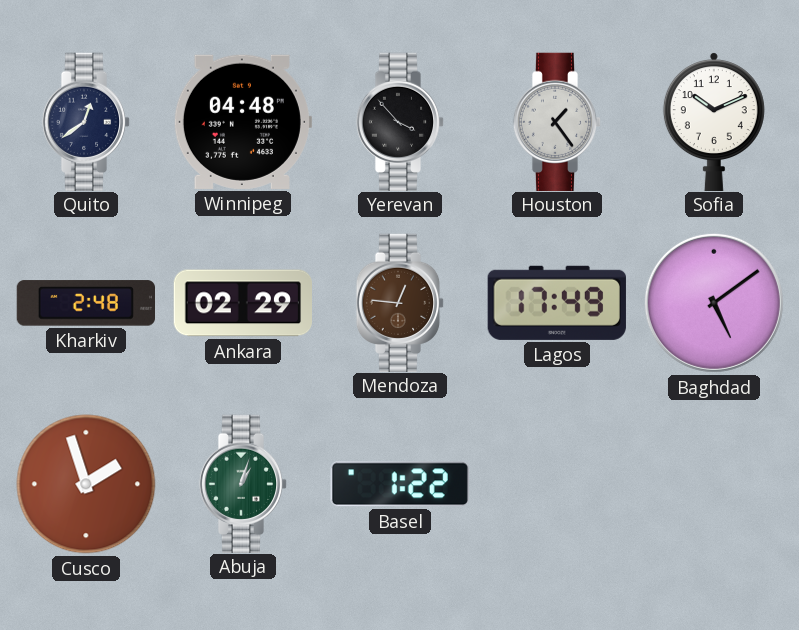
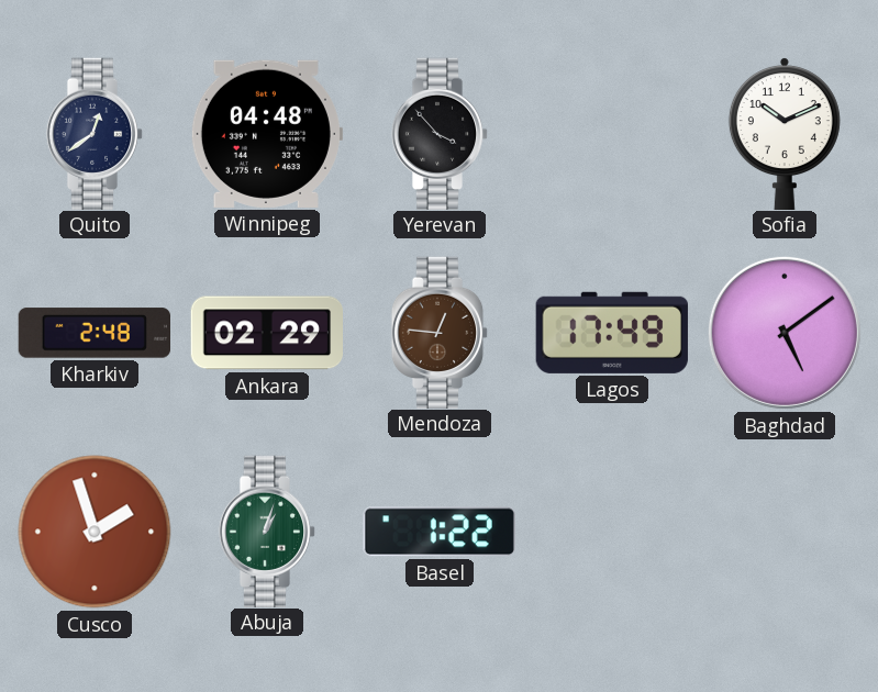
Houston: 1:24 -> none (557, 121)
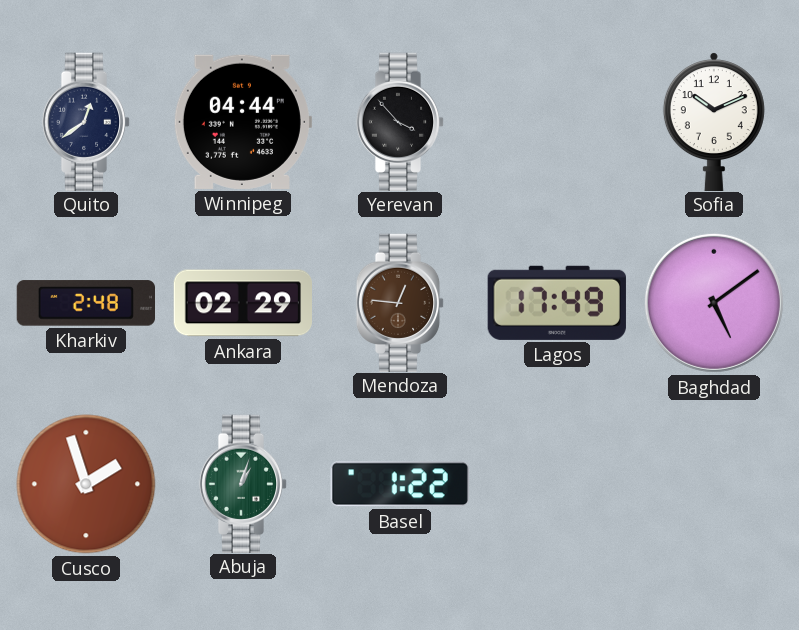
Winnipeg: 04:48 -> 04:44 (242, 122)
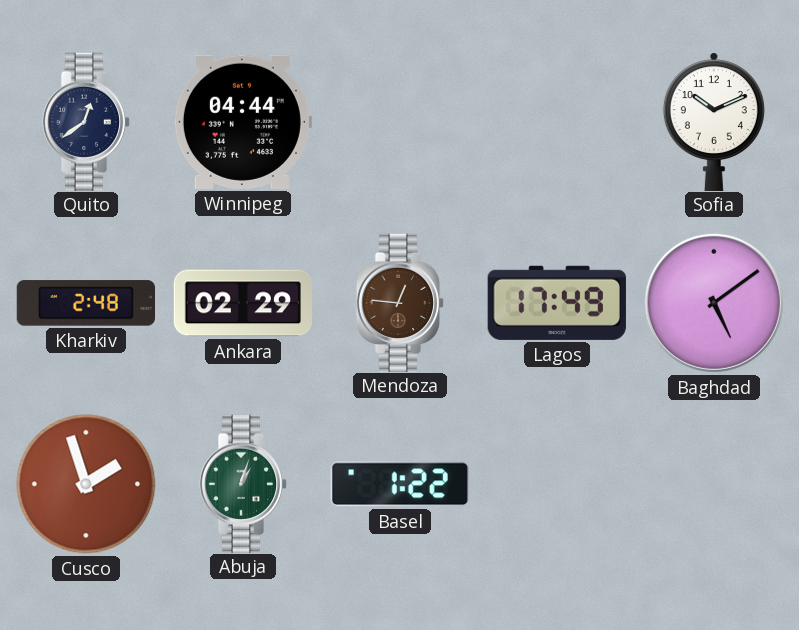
Yerevan: 3:53 -> none (400, 121)
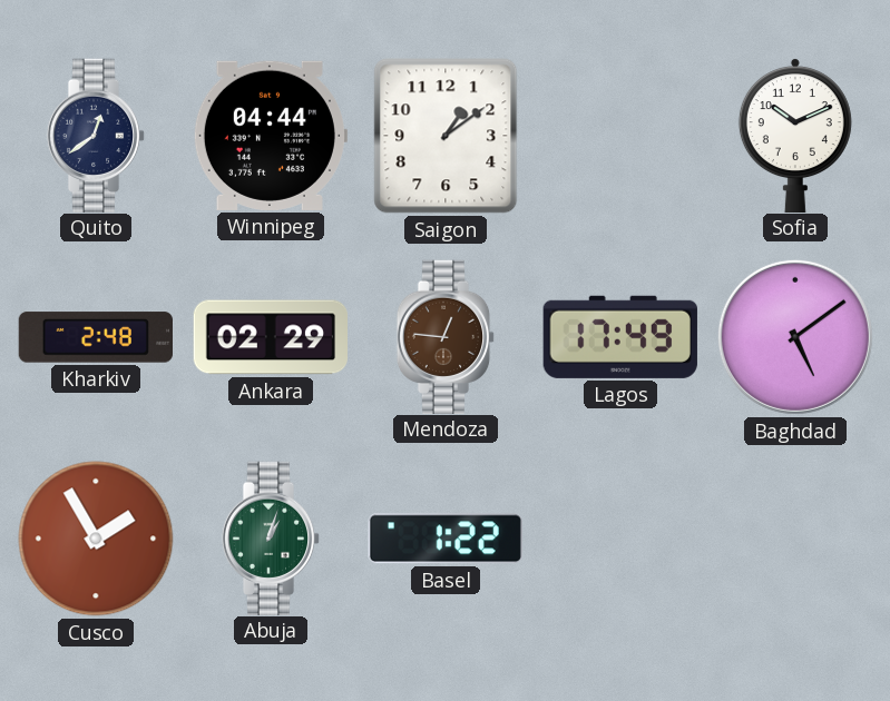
Saigon: none -> 1:09 (446, 136)
Cusco: 1:57 -> 1:55 (96, 539)
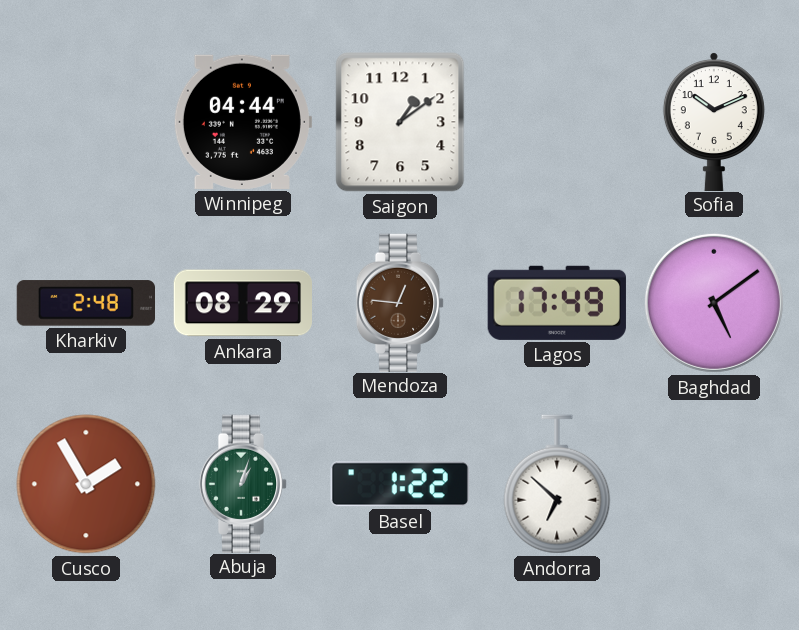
Quito: 12:39 -> none (96, 135)
Ankara: 02:29 -> 08:29 (242, 303)
Andorra: none -> 6:52 (557, 484)
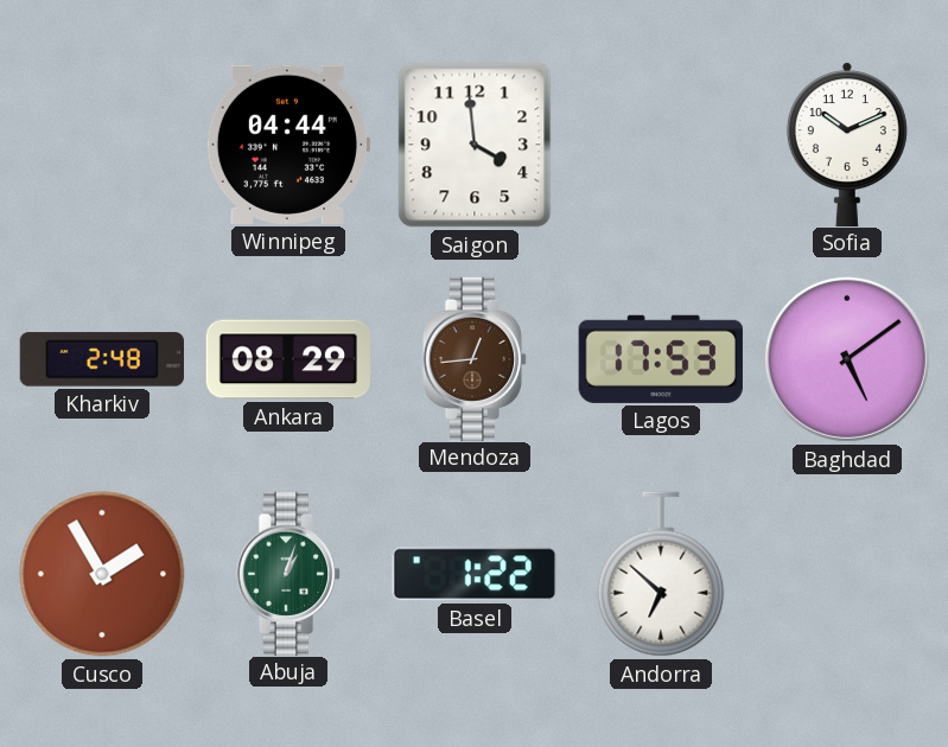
Saigon: 1:09 -> 3:59 (475, 145)
Mendoza: 12:46 -> 12:44 (475, 358)
Lagos: 17:49 -> 17:53 (661, 359)
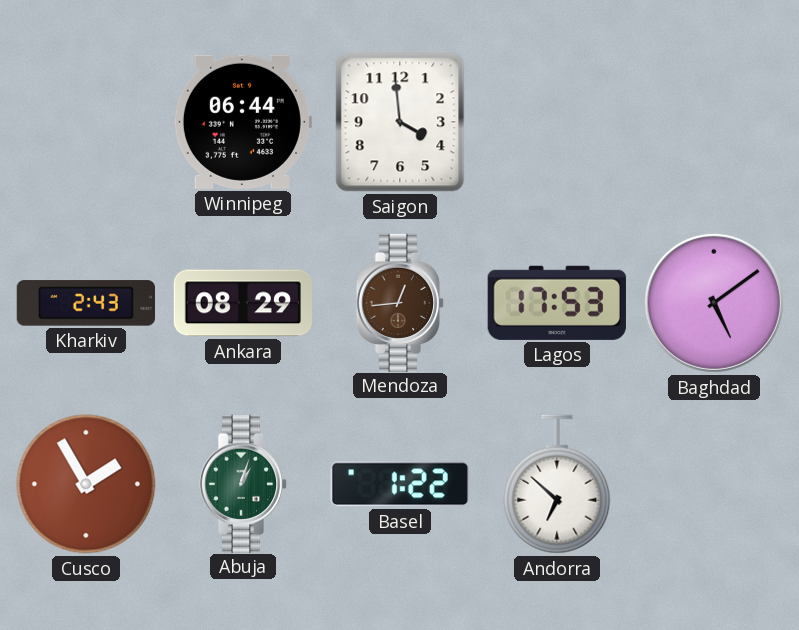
Winnipeg: 04:44 -> 06:44 (242, 122)
Sofia: 10:11 -> none (847, 143)
Kharkiv: 2:48 -> 2:43 (85, 303)
